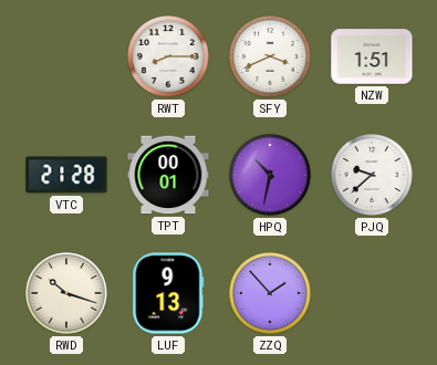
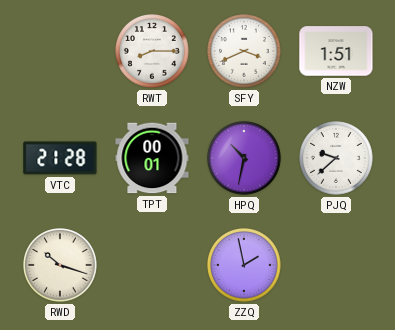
LUF: 9:13 -> none (168, 293)
ZZQ: 1:53 -> 1:58 (245, 266)
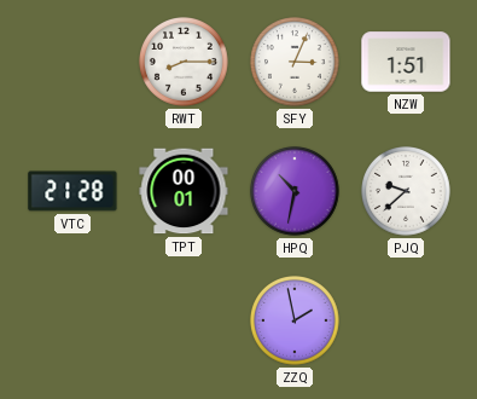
SFY: 3:41 -> 3:04 (296, 63)
RWD: 10:18 -> none (61, 266)
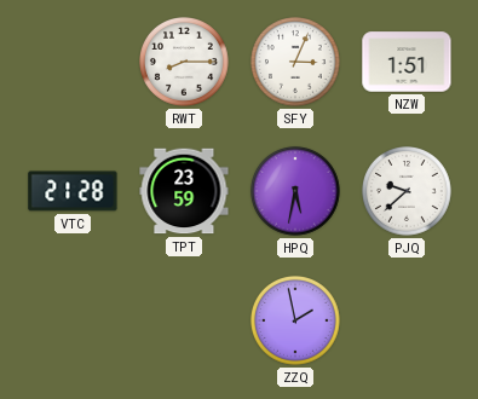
TPT: 00:01 -> 23:59 (184, 191)
HPQ: 10:32 -> 5:32 (296, 192)
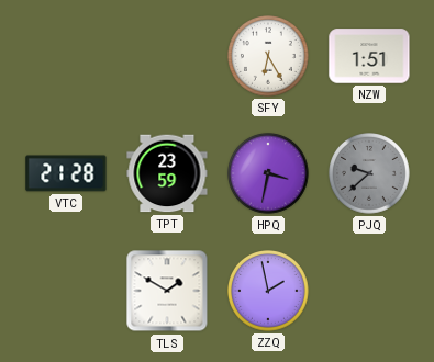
RWT: 8:15 -> none (185, 63)
SFY: 3:04 -> 6:25 (269, 57)
HPQ: 5:32 -> 3:32 (269, 174)
PJQ dial: white -> grey (370, 174)
TLS: none -> 1:50 (167, 291)
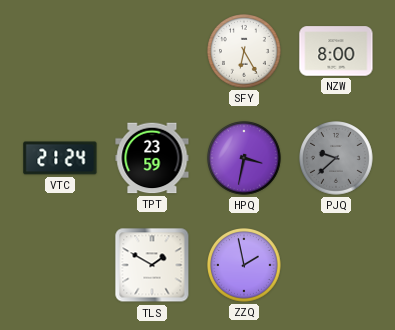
NZW: 1:51 -> 8:00 (336, 51)
VTC: 21:28 -> 21:24 (60, 158)
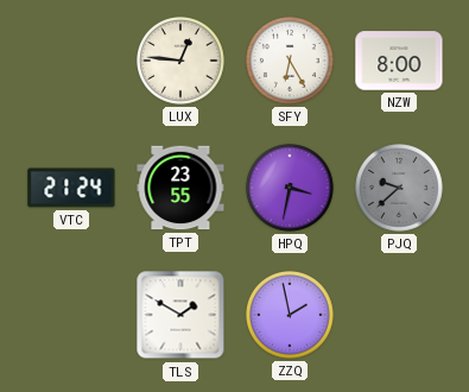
LUX: none -> 12:46 (182, 62)
TPT: 23:59 -> 23:55 (180, 188)
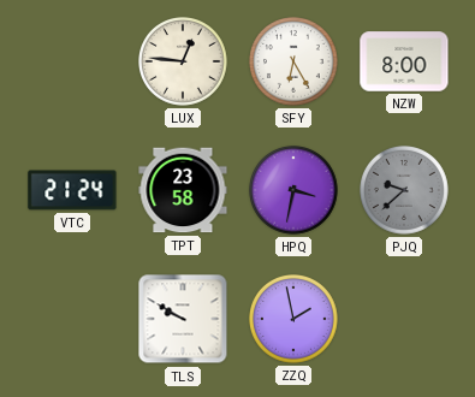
TPT: 23:55 -> 23:58 (183, 190)
TLS: 1:50 -> 9:50 (183, 319)
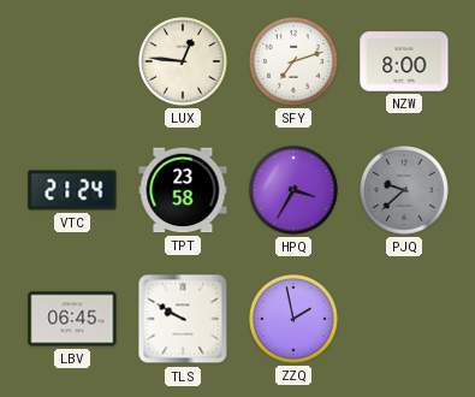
SFY: 6:25 -> 7:12 (295, 63)
HPQ: 3:32 -> 3:35 (295, 191)
LBV: none -> 06:45 (72, 319)
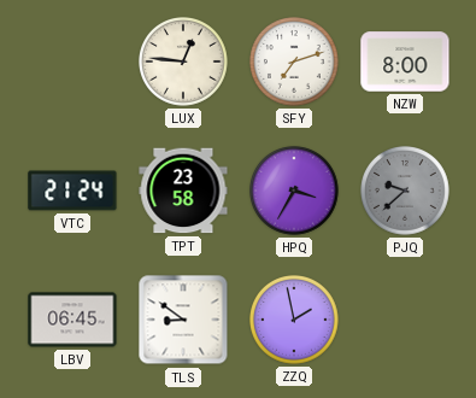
TLS: 9:50 -> 8:51 (183, 320)
